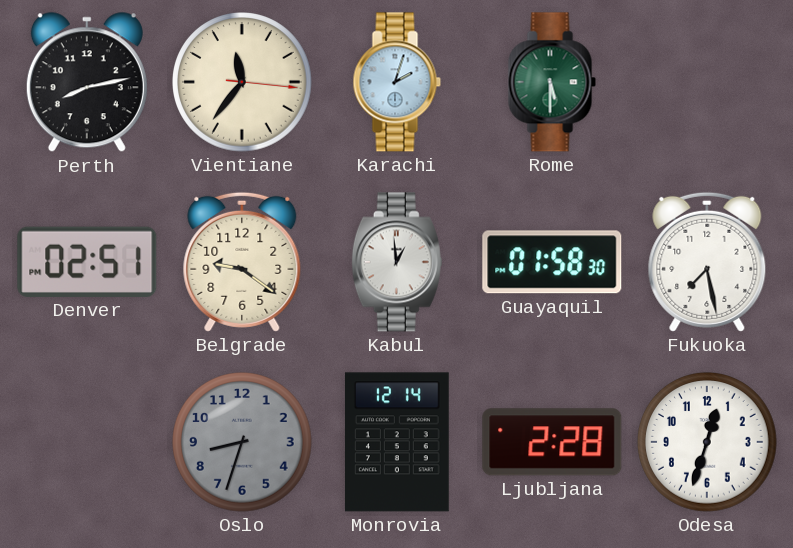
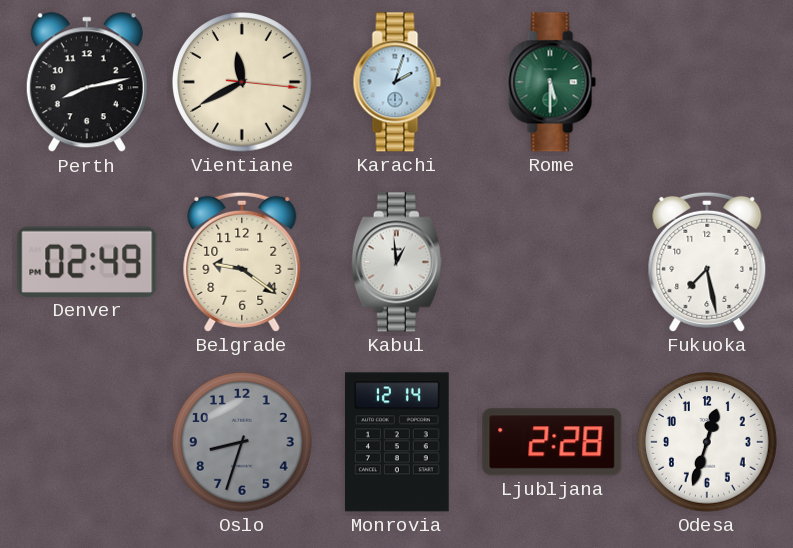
Vientiane: 11:36 -> 11:40 (242, 82)
Denver: 02:51 -> 02:49 (87, 262)
Guayaquil: 01:58 -> none (552, 262)
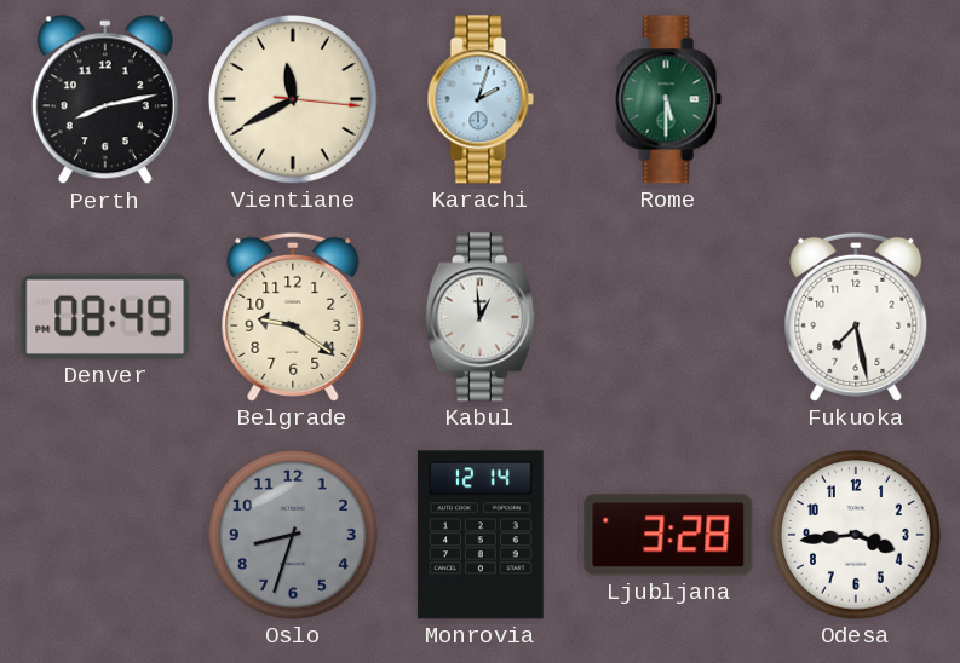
Denver: 02:49 -> 08:49 (105, 317)
Ljubljana: 2:28 -> 3:28 (668, 535)
Odesa: 12:33 -> 3:44 (856, 535)
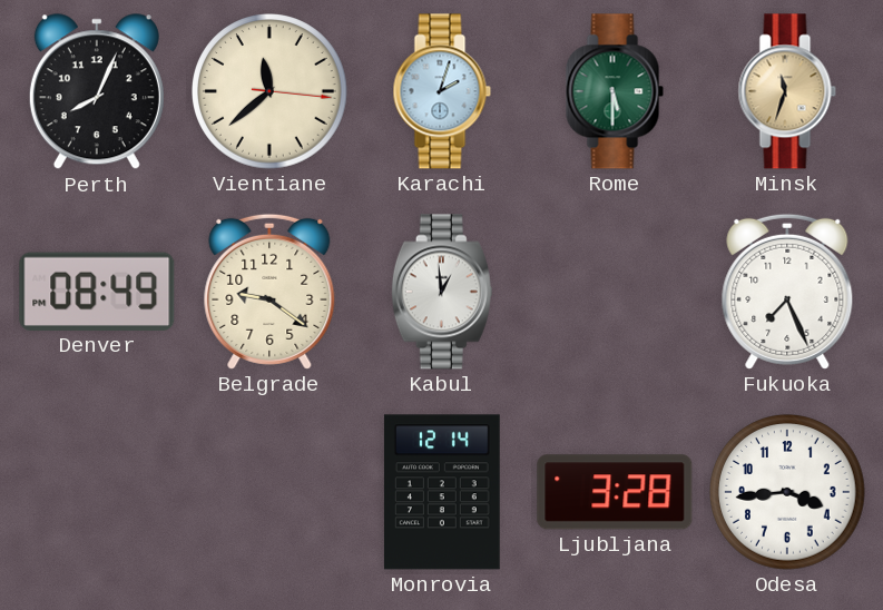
Perth: 8:13 -> 8:04 (97, 92)
Vientiane: 11:40 -> 11:38 (269, 91)
Minsk: none -> 11:33 (787, 91)
Fukuoka: 7:28 -> 7:26 (787, 292)
Oslo: 8:33 -> none (293, 535)
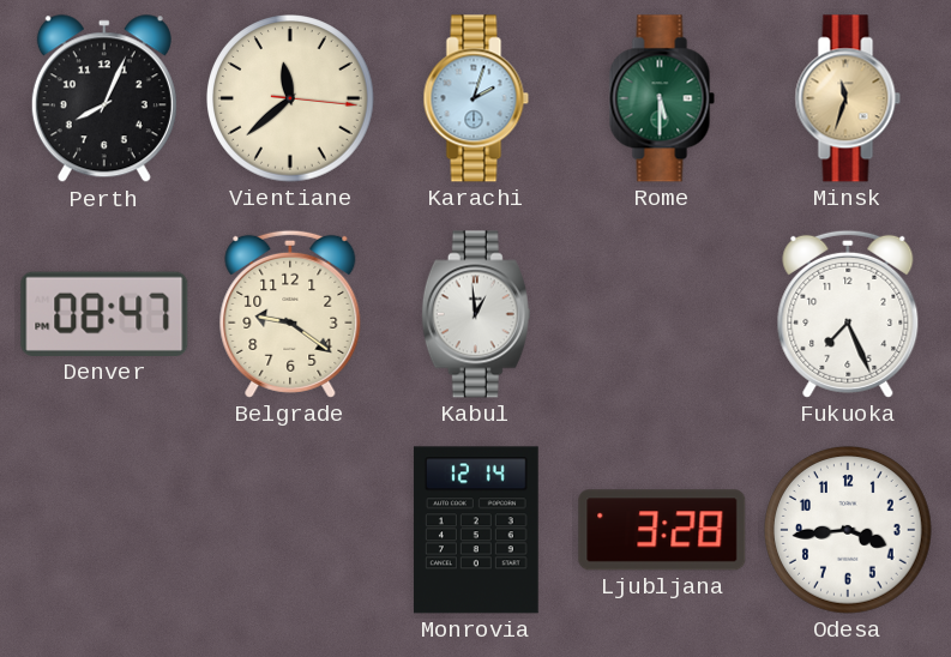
Denver: 08:49 -> 08:47 (104, 314)
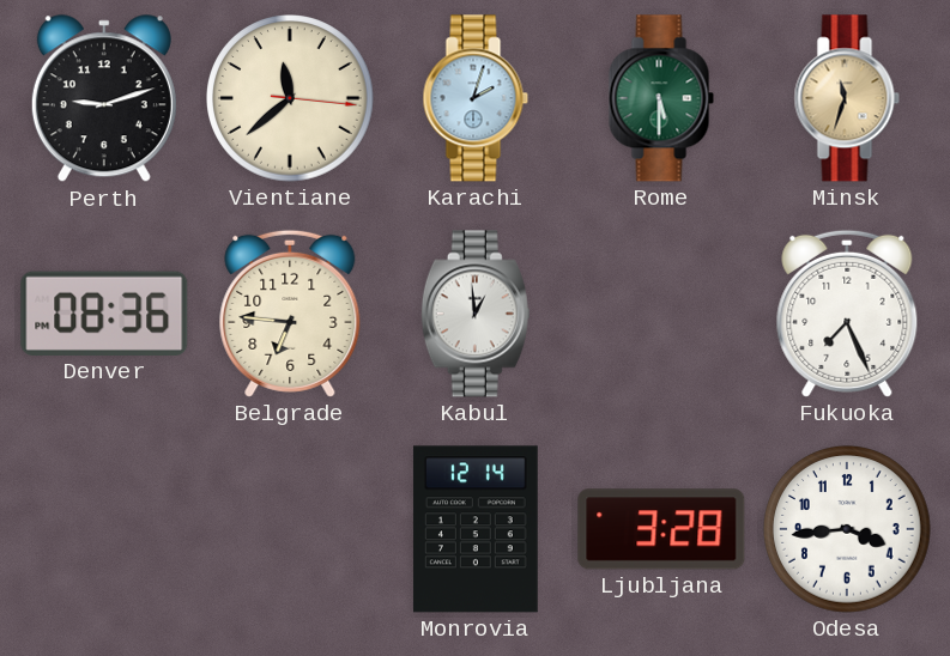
Perth: 8:04 -> 9:12 (104, 99)
Denver: 08:47 -> 08:36 (104, 314)
Belgrade: 9:21 -> 6:46 (290, 314)
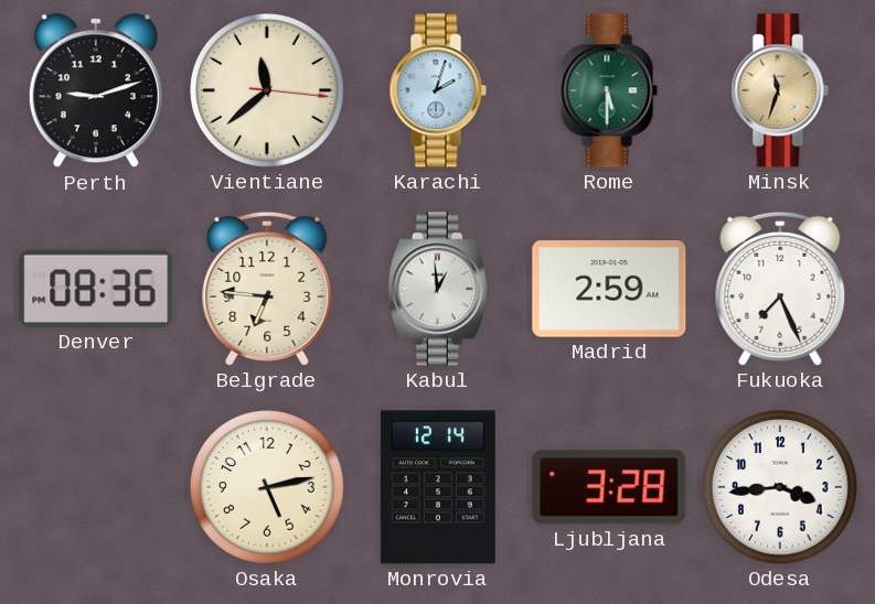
Madrid: none -> 2:59 (609, 290)
Osaka: none -> 5:13 (267, 487)
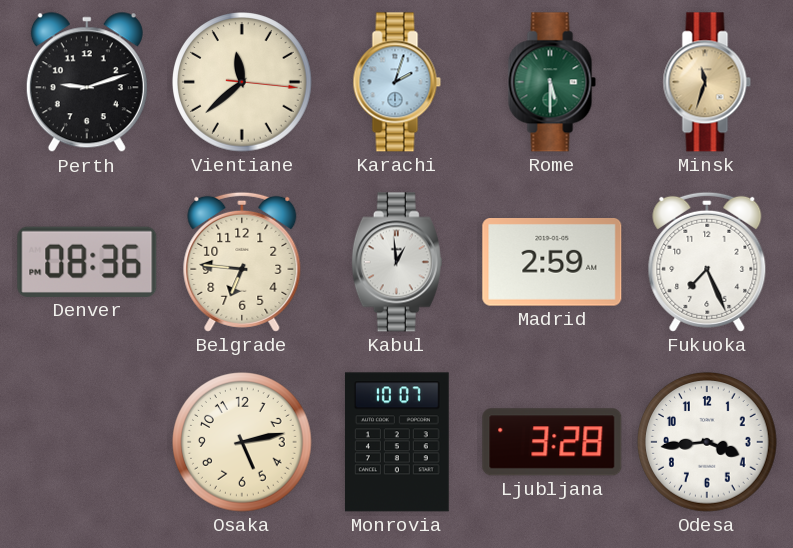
Monrovia: 12:14 -> 10:07 (397, 442)
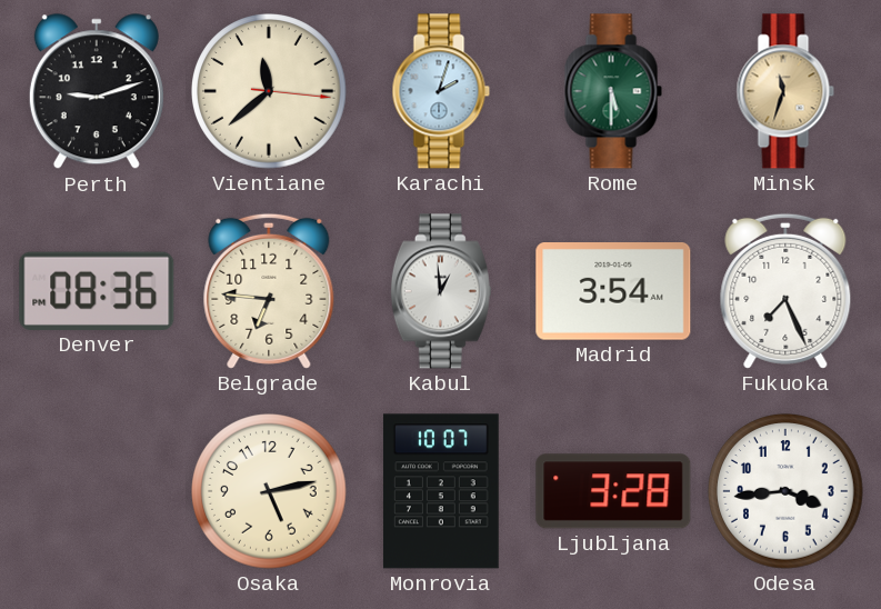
Madrid: 2:59 -> 3:54 (613, 292)
